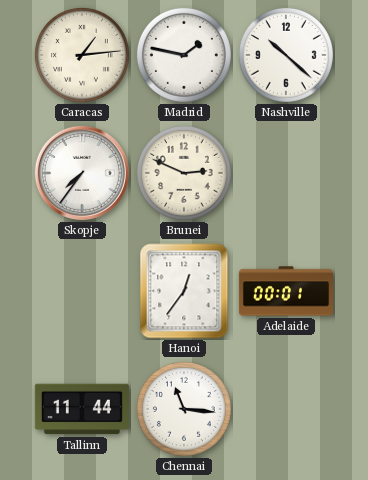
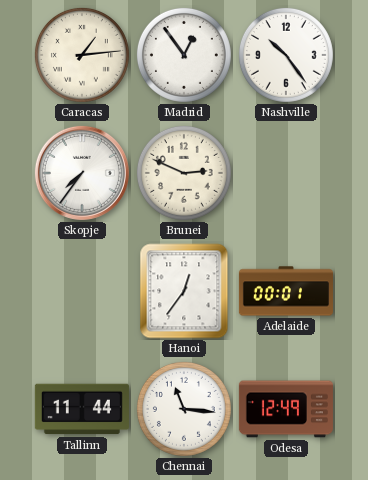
Madrid: 1:47 -> 12:54 (184, 55)
Nashville: 10:22 -> 10:24 (286, 55)
Odesa: none -> 12:49 (286, 409)
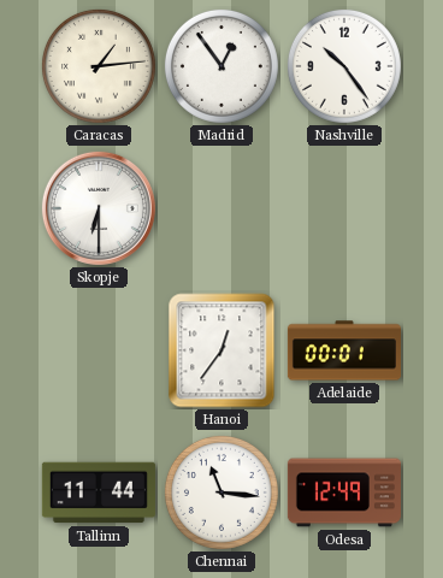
Skopje: 7:36 -> 6:30 (99, 208)
Brunei: 2:49 -> none (184, 173)
